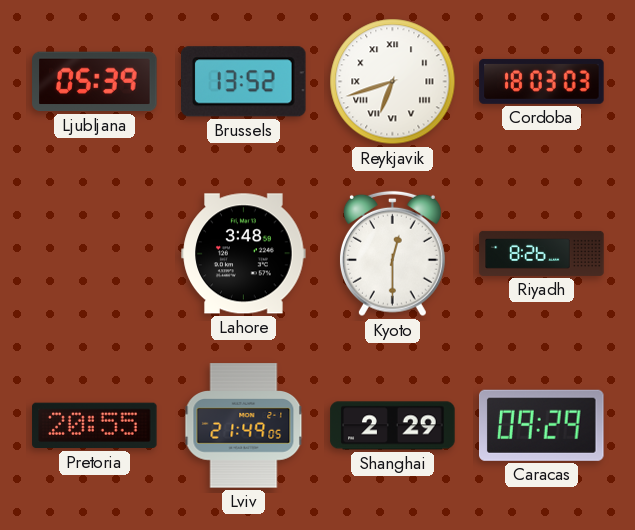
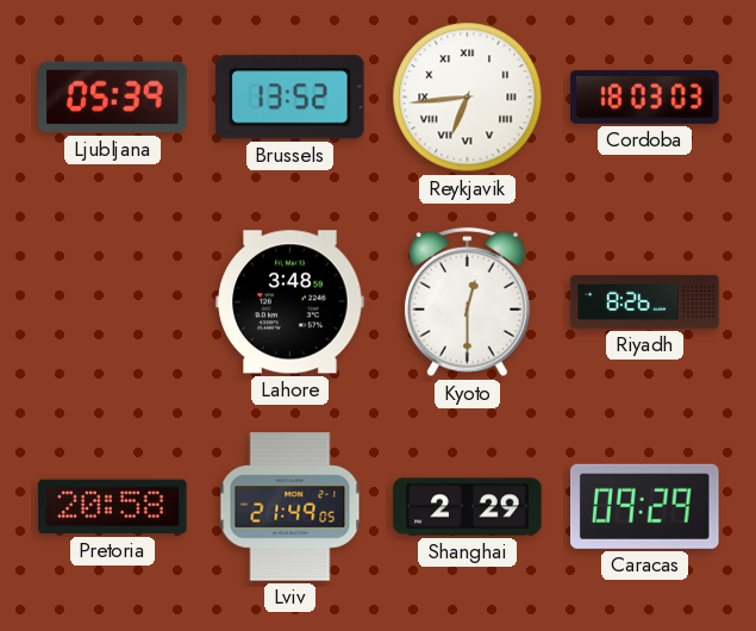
Reykjavik: 6:42 -> 6:44 (468, 98)
Pretoria: 20:55 -> 20:58 (113, 507)
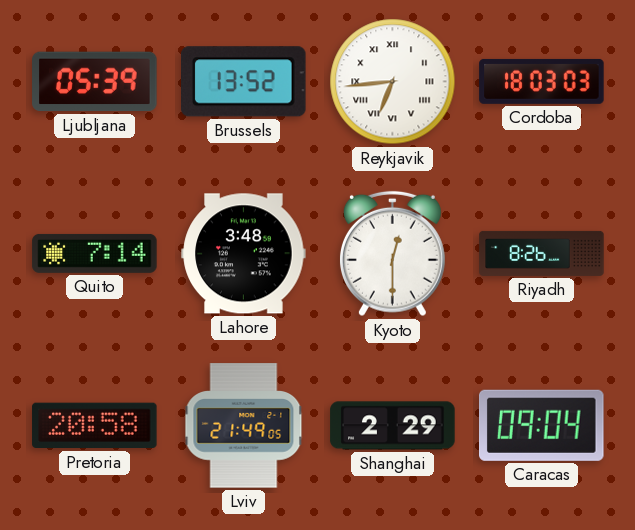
Quito: none -> 7:14 (95, 253)
Caracas: 09:29 -> 09:04 (542, 425)
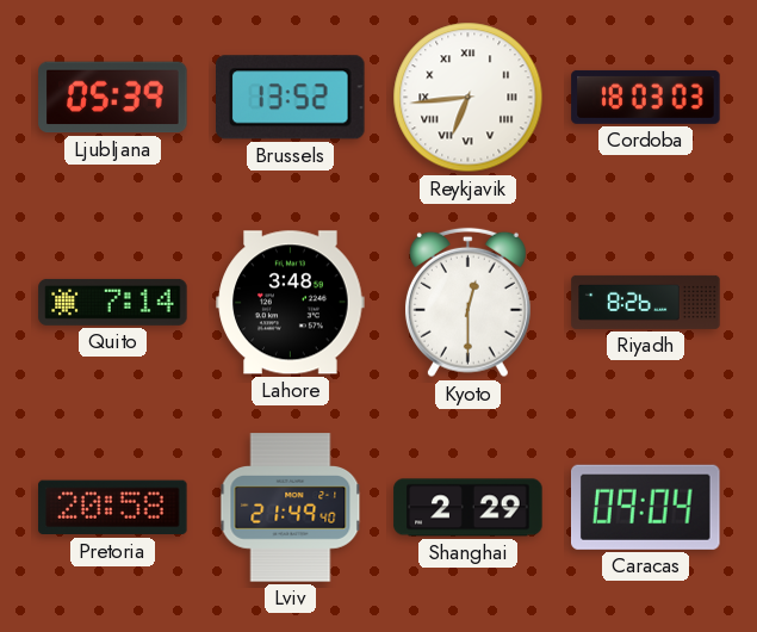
Lviv: 21:49:05 -> 21:49:40 (291, 508)
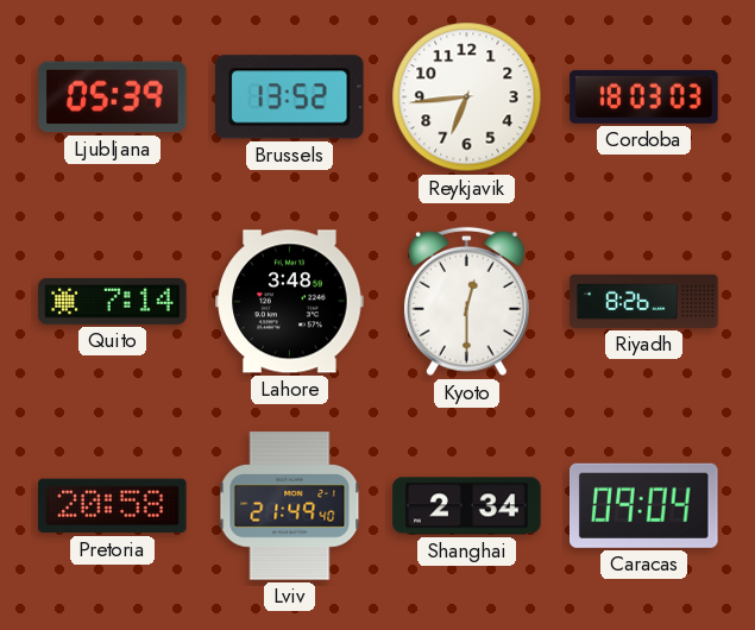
Reykjavik numerals: Roman -> Arabic (467, 97)
Shanghai: 2:29 -> 2:34 (467, 506)
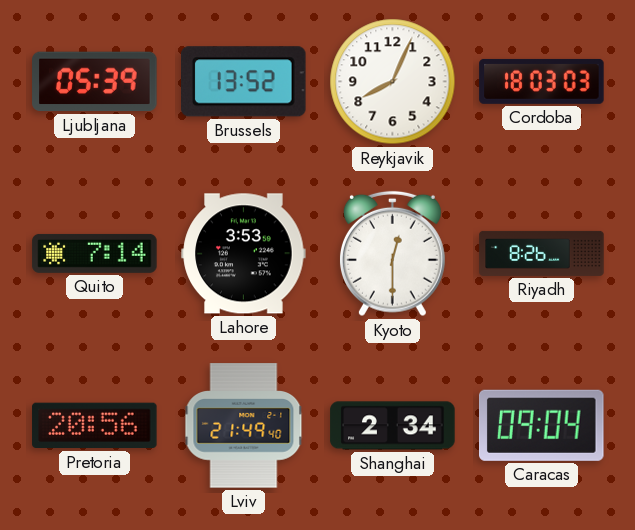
Reykjavik: 6:44 -> 8:04 (393, 82)
Lahore: 3:48 -> 3:53 (244, 254)
Pretoria: 20:58 -> 20:56 (95, 426)
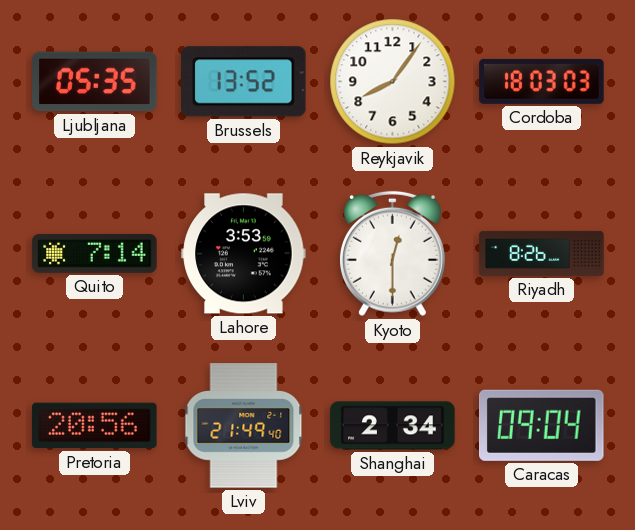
Ljubljana: 05:39 -> 05:35 (95, 82)
Reykjavik: 8:04 -> 8:06 (393, 82)
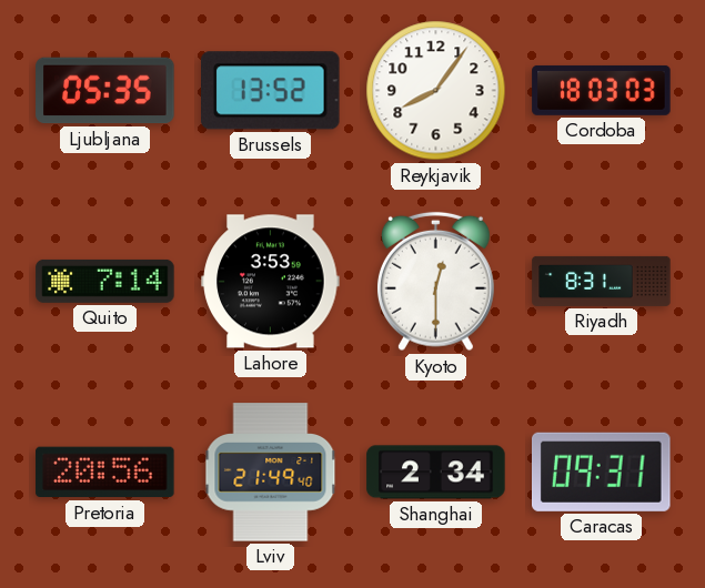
Riyadh: 8:26 -> 8:31 (602, 281)
Caracas: 09:04 -> 09:31 (602, 472)
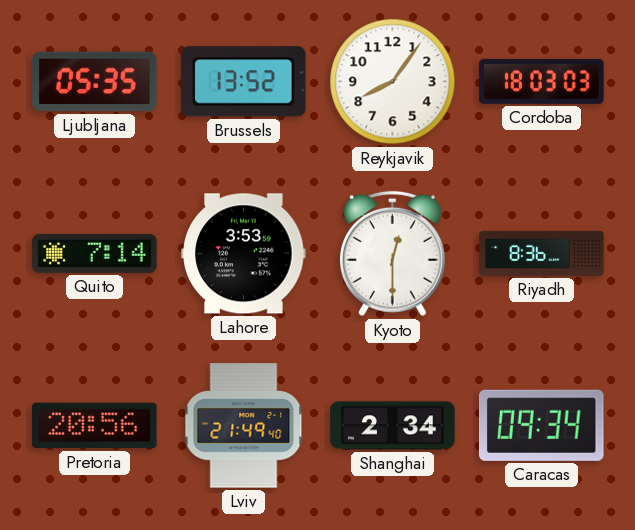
Riyadh: 8:31 -> 8:36 (542, 253)
Caracas: 09:31 -> 09:34 (542, 425)
